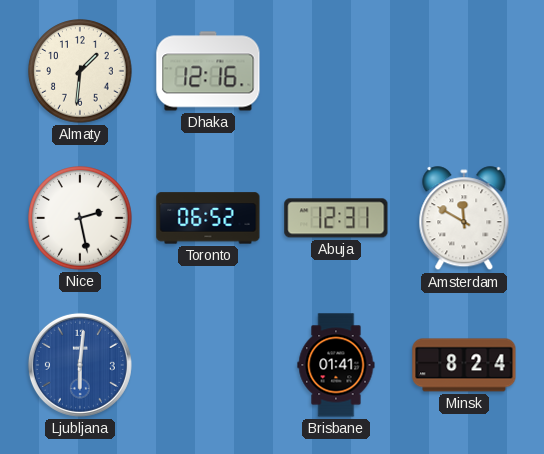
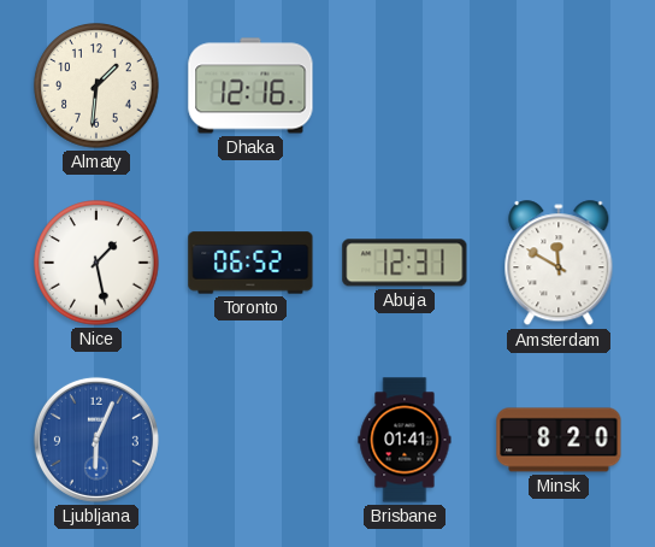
Nice: 2:28 -> 1:28 (96, 263)
Ljubljana: 6:01 -> 6:04 (96, 440)
Minsk: 8:24 -> 8:20 (559, 440)
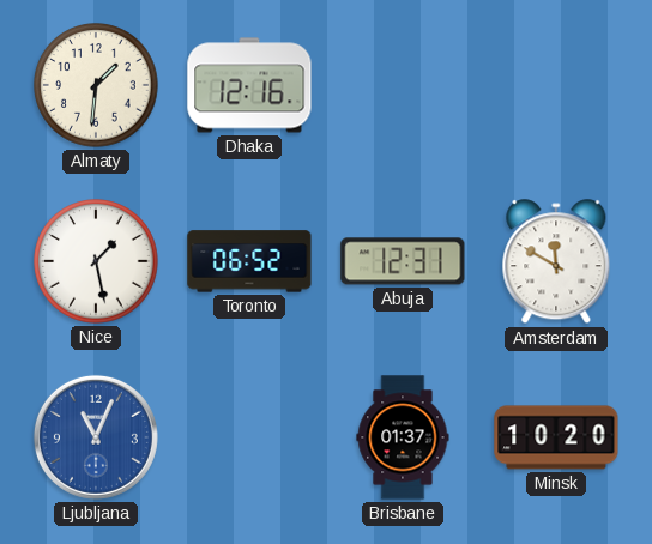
Ljubljana: 6:04 -> 11:04 (96, 437)
Brisbane: 01:41 -> 01:37 (403, 437)
Minsk: 8:20 -> 10:20 (556, 437)
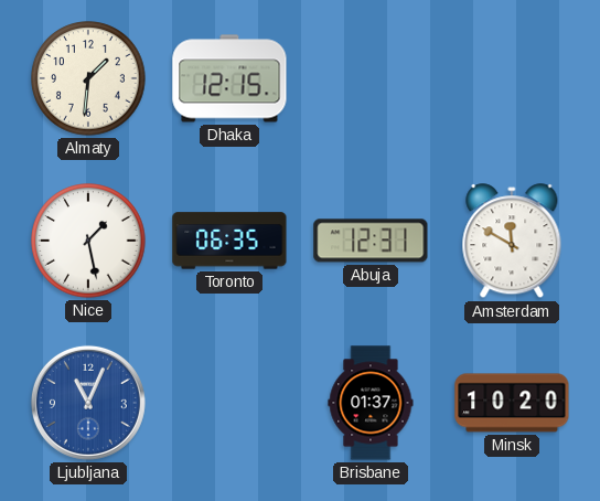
Dhaka: 12:16 -> 12:15 (229, 78)
Toronto: 06:52 -> 06:35 (229, 241)
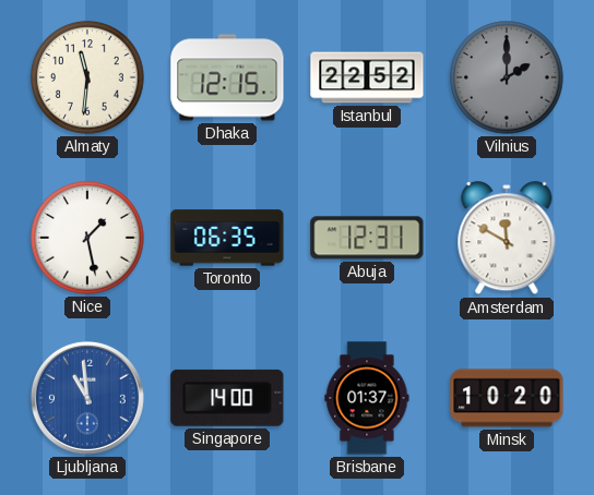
Almaty: 1:31 -> 11:31 (87, 77)
Istanbul: none -> 22:52 (367, 77)
Vilnius: none -> 2:00 (507, 77)
Ljubljana: 11:04 -> 10:59 (87, 398)
Singapore: none -> 14:00 (227, 398)
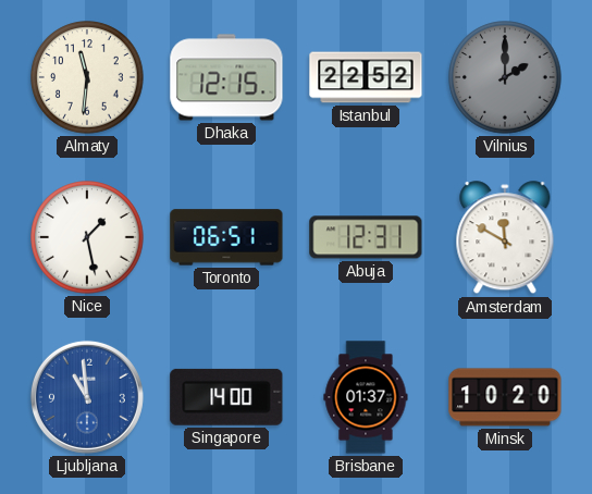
Toronto: 06:35 -> 06:51 (226, 237)
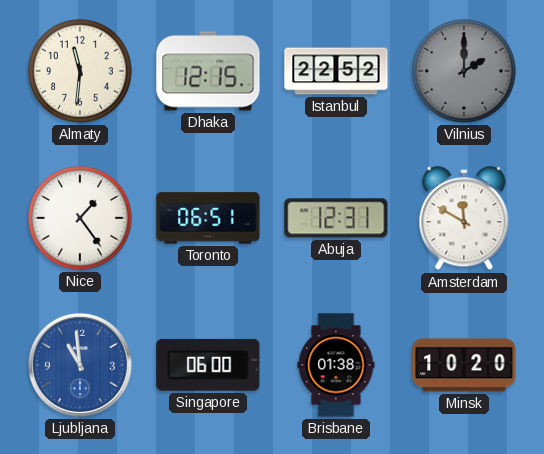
Nice: 1:28 -> 1:24 (80, 218)
Singapore: 14:00 -> 06:00 (208, 365)
Brisbane: 01:37 -> 01:38 (336, 365)
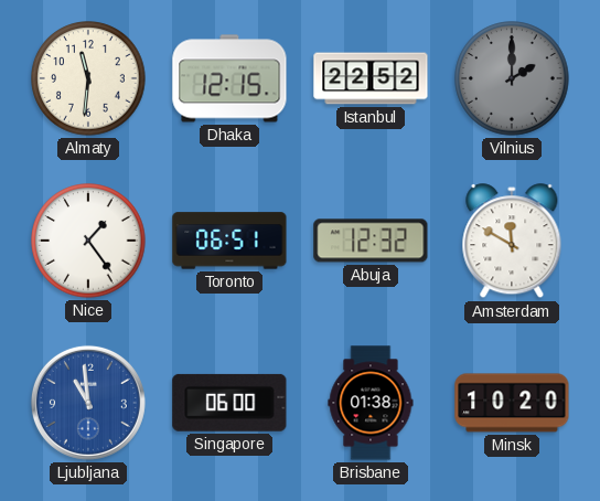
Abuja: 12:31 -> 12:32 (371, 241)
